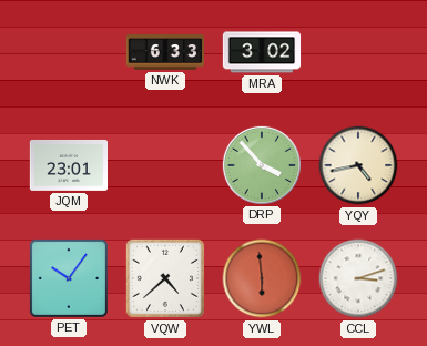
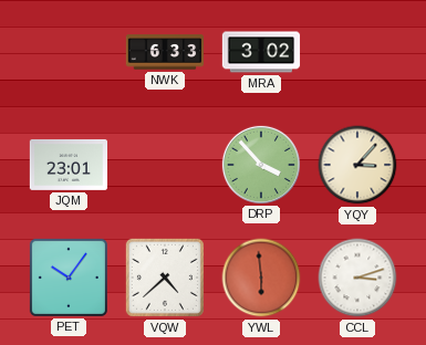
YQY: 4:43 -> 3:07 (357, 165)
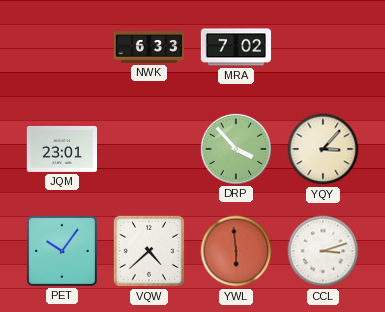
MRA: 3:02 -> 7:02 (236, 47)
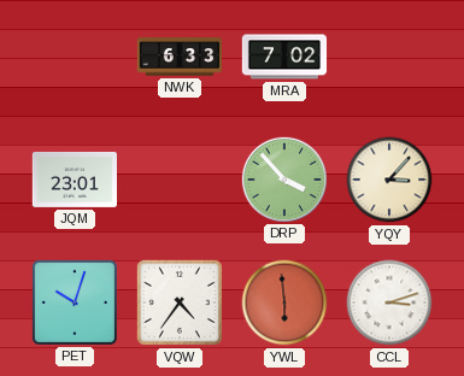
PET: 10:06 -> 10:03 (75, 302)
VQW: 4:38 -> 4:36 (180, 302)
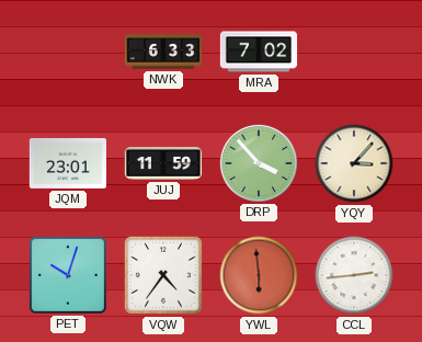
JUJ: none -> 11:59 (163, 164)
CCL: 3:12 -> 2:44 (354, 275)
